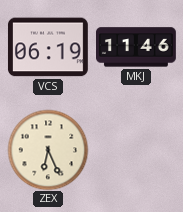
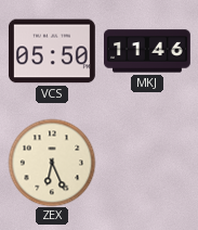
VCS: 06:19 -> 05:50 (52, 51)
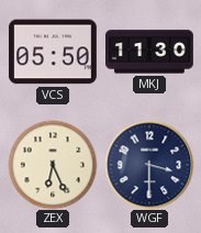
MKJ: 11:46 -> 11:30 (150, 52)
WGF: none -> 3:30 (149, 165)
